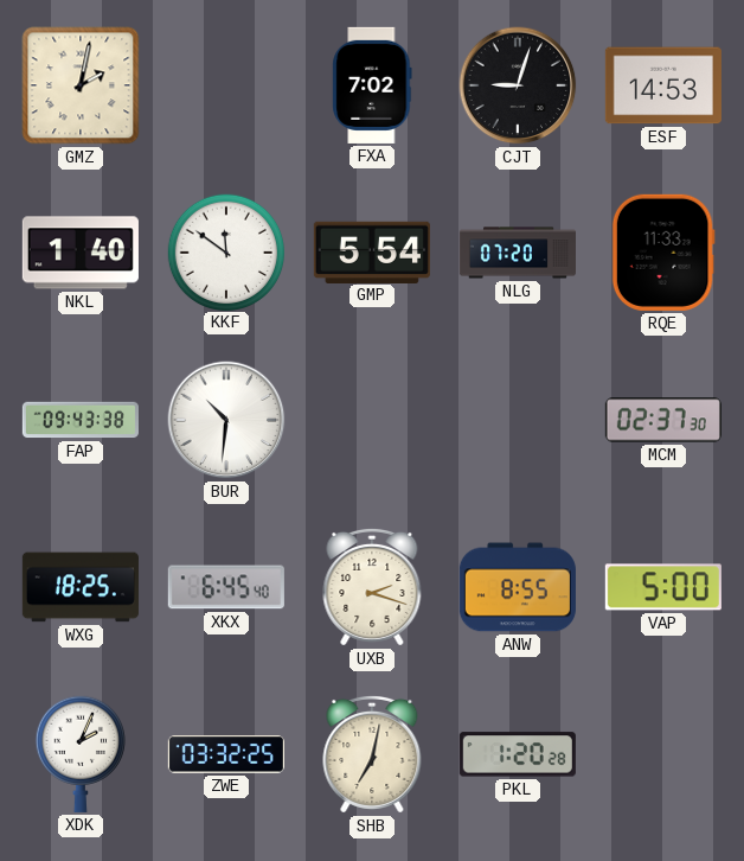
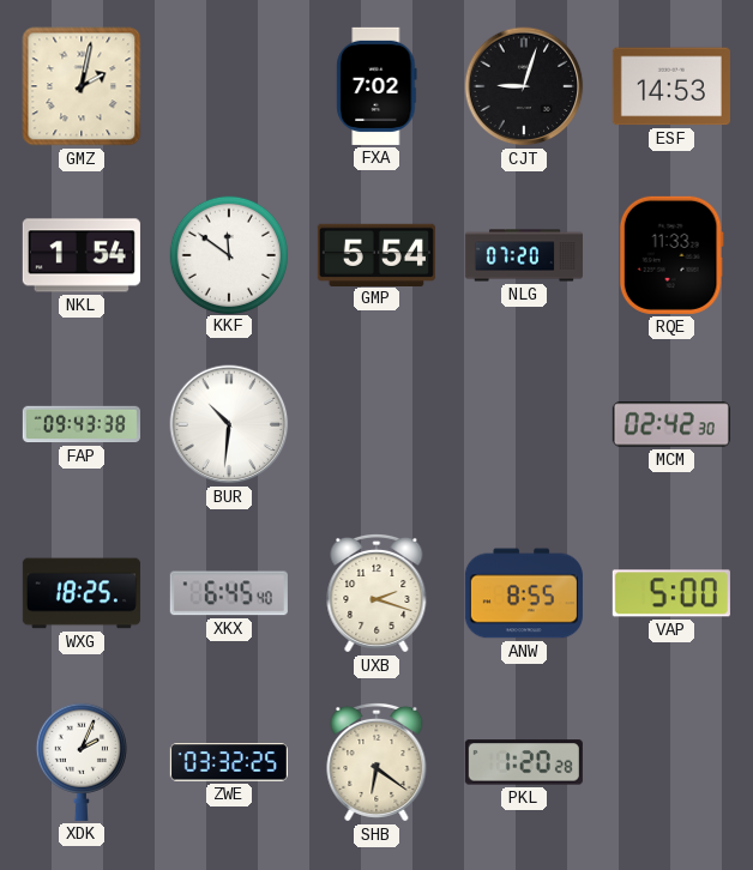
NKL: 1:40 -> 1:54 (82, 255)
MCM: 02:37 -> 02:42 (671, 424)
SHB: 7:02 -> 6:21 (376, 762)
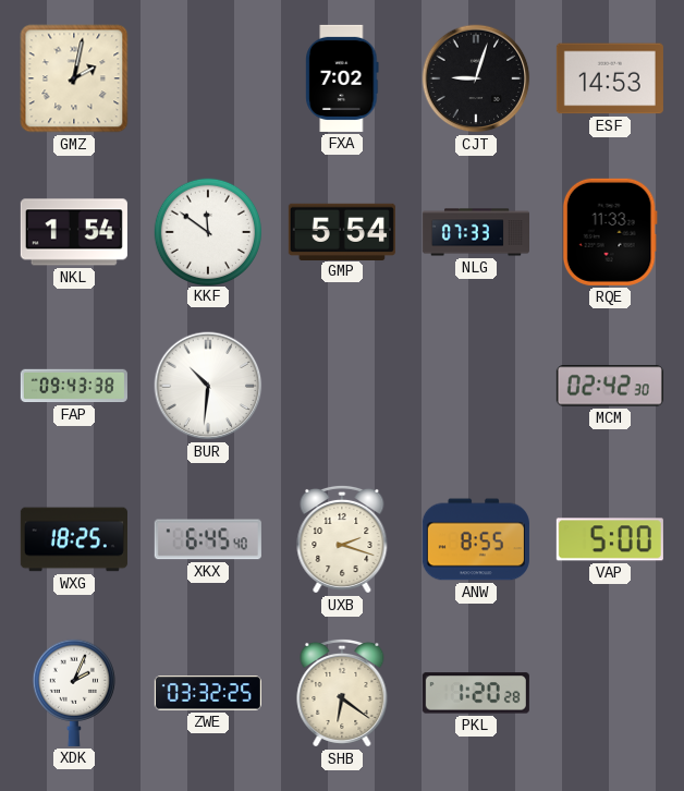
NLG: 07:20 -> 07:33 (475, 232)
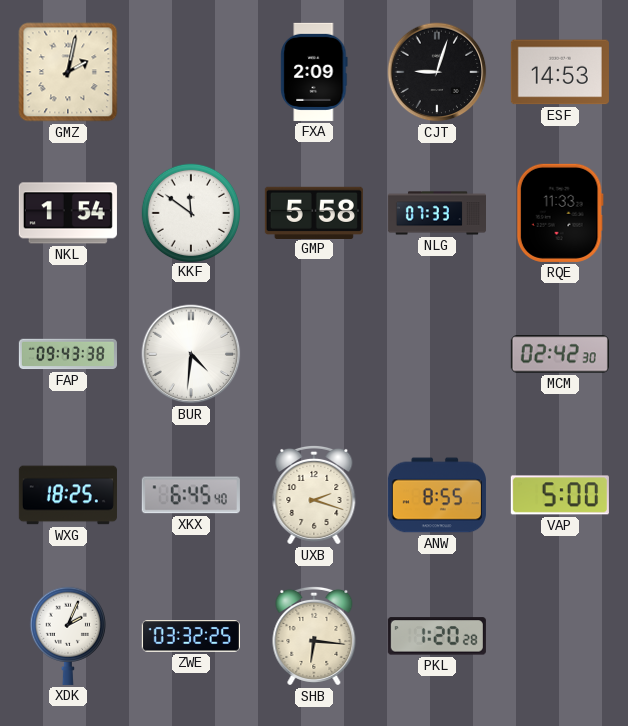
FXA: 7:02 -> 2:09 (314, 72)
GMP: 5:54 -> 5:58 (314, 212)
BUR: 10:31 -> 4:31 (191, 354)
SHB: 6:21 -> 6:16 (314, 636)
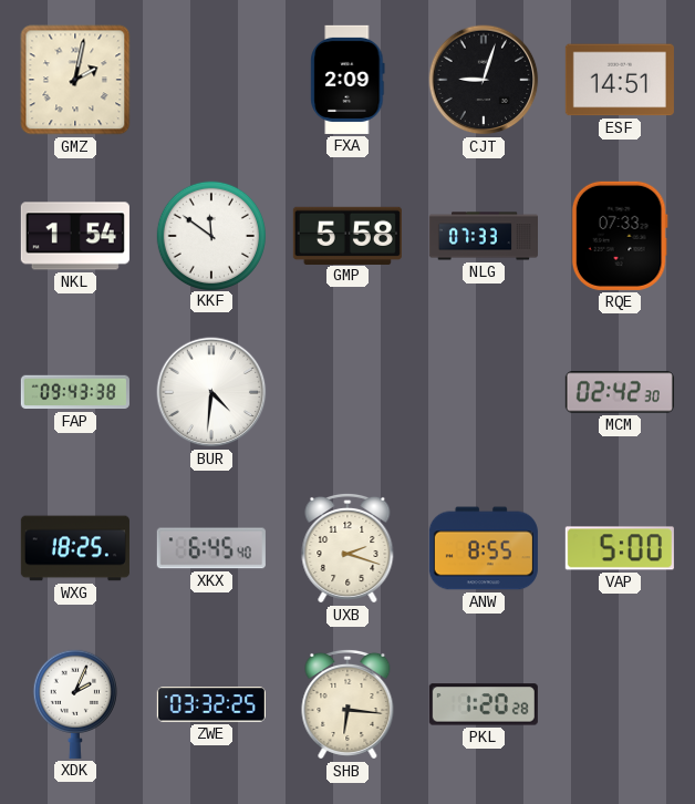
ESF: 14:53 -> 14:51 (620, 80)
RQE: 11:33 -> 07:33 (620, 236)
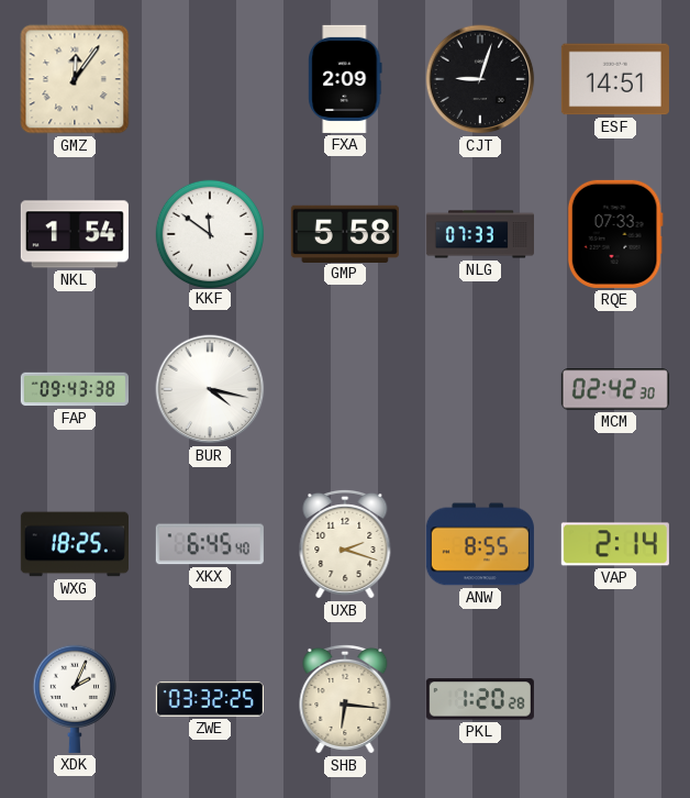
GMZ: 2:02 -> 12:06 (75, 79)
BUR: 4:31 -> 4:17 (210, 389)
VAP: 5:00 -> 2:14 (615, 544)
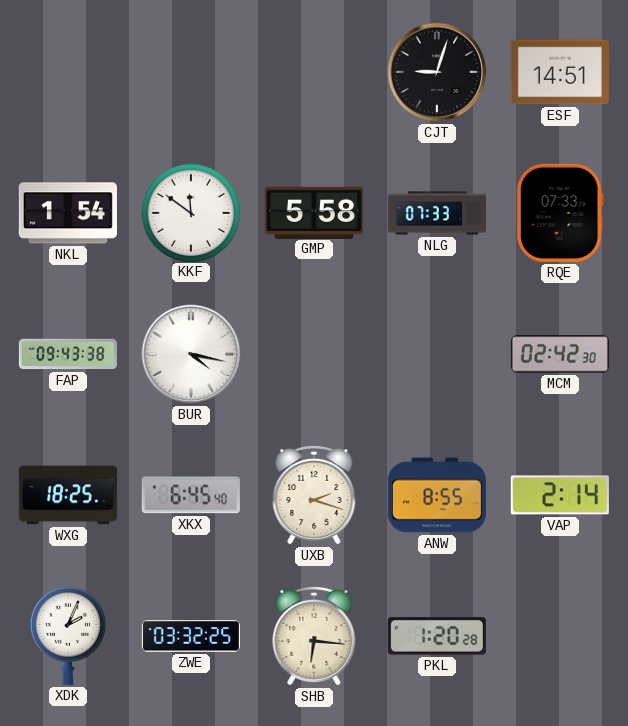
GMZ: 12:06 -> none (75, 79)
FXA: 2:09 -> none (345, 79)
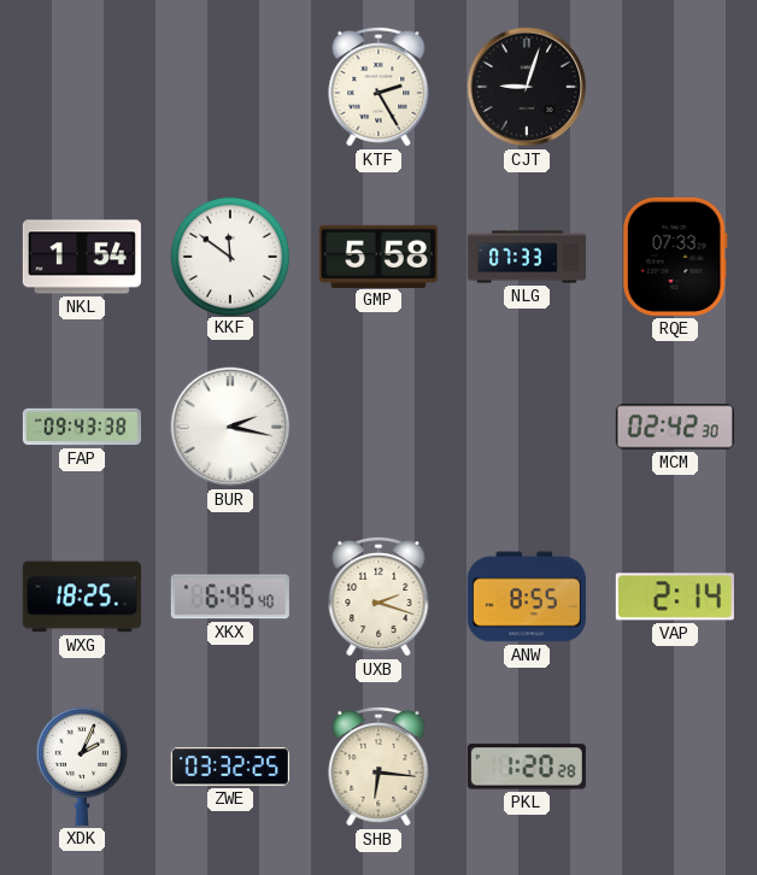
KTF: none -> 2:25 (378, 87)
ESF: 14:51 -> none (560, 72)
BUR: 4:17 -> 2:17 (230, 427)
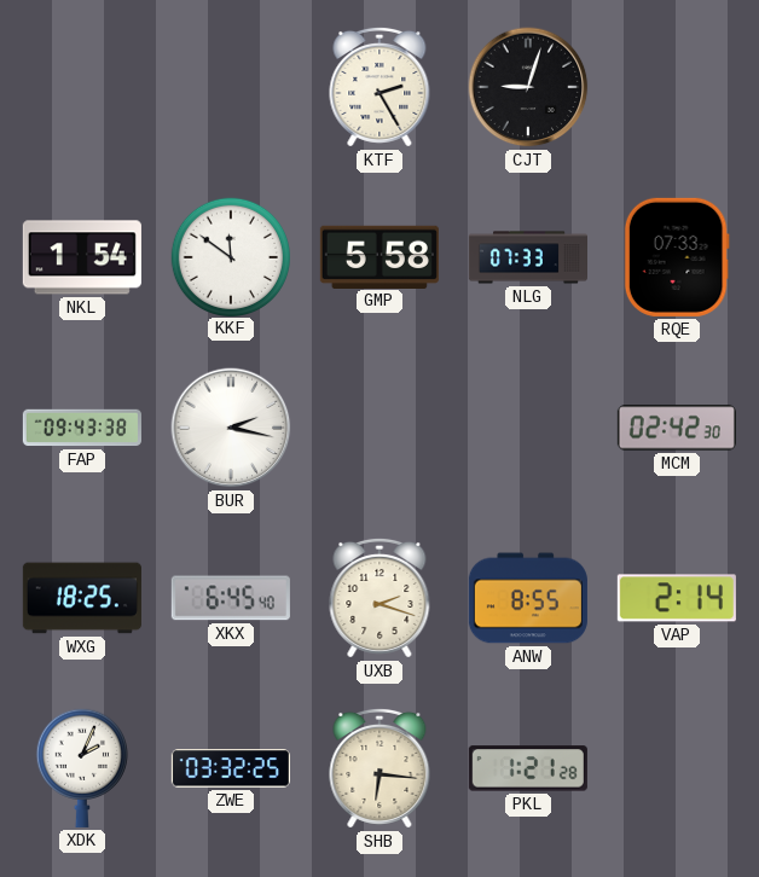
PKL: 1:20 -> 1:21 (528, 768)
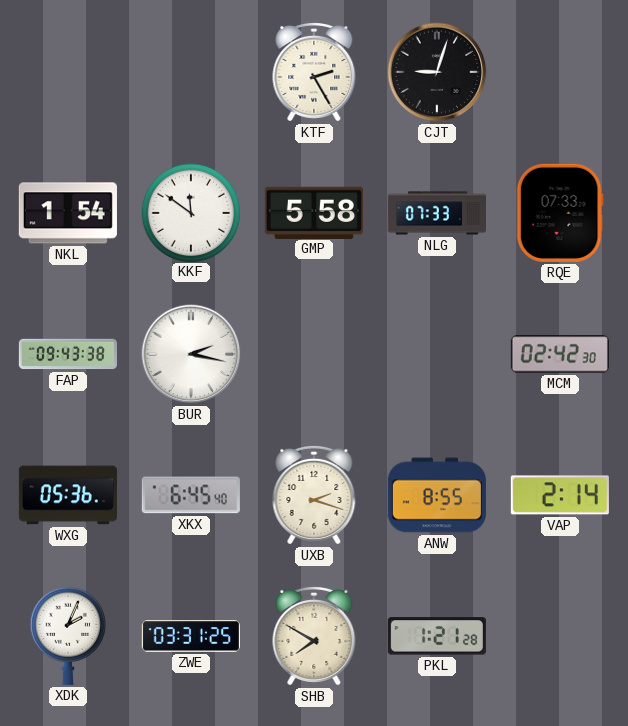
WXG: 18:25 -> 05:36 (68, 495)
ZWE: 03:32 -> 03:31 (191, 636)
SHB: 6:16 -> 7:50 (314, 636)
